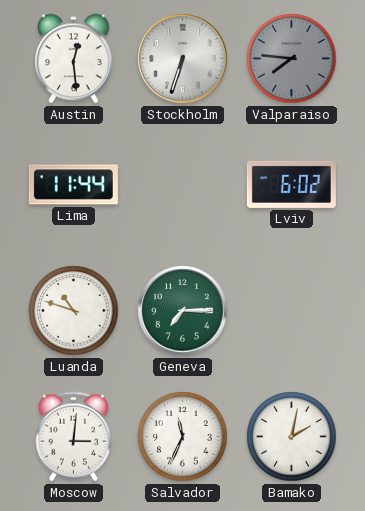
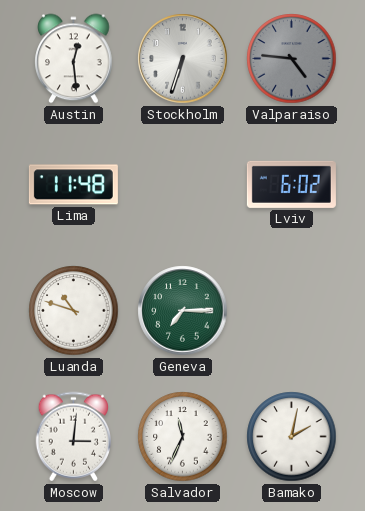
Valparaiso: 7:46 -> 4:46 (292, 59)
Lima: 11:44 -> 11:48 (73, 185)
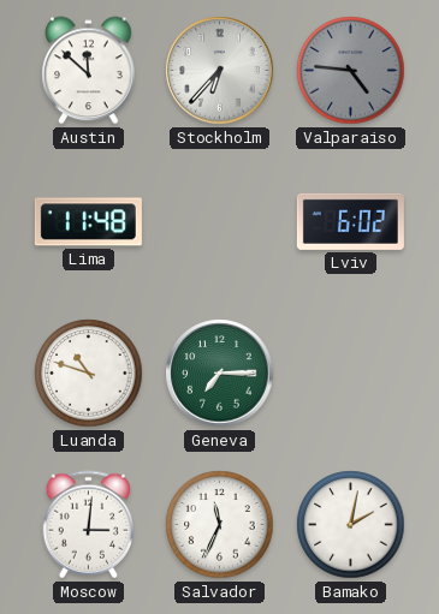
Austin: 12:29 -> 11:52 (89, 71)
Stockholm: 6:33 -> 6:37 (220, 71)
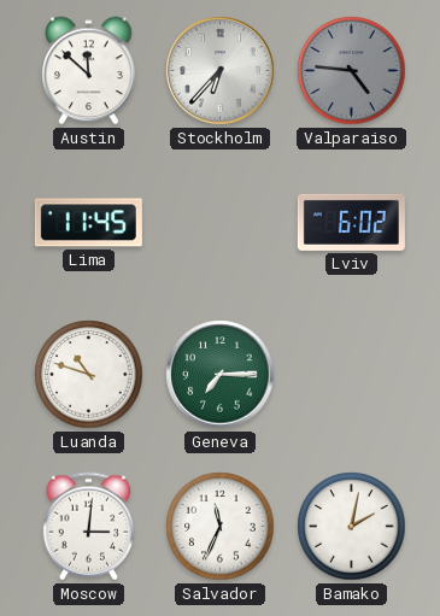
Lima: 11:48 -> 11:45 (88, 223)
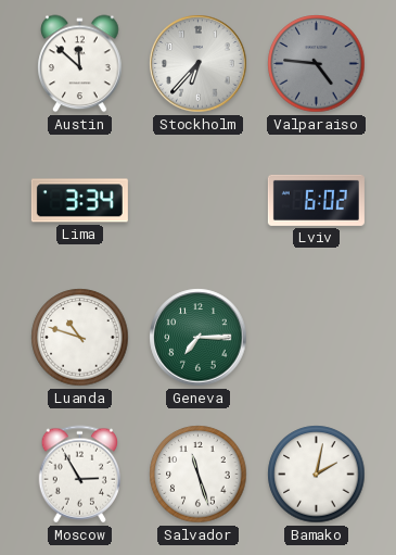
Lima: 11:45 -> 3:34 (79, 201)
Moscow: 3:01 -> 2:55 (80, 475)
Salvador: 11:34 -> 11:27 (199, 475)
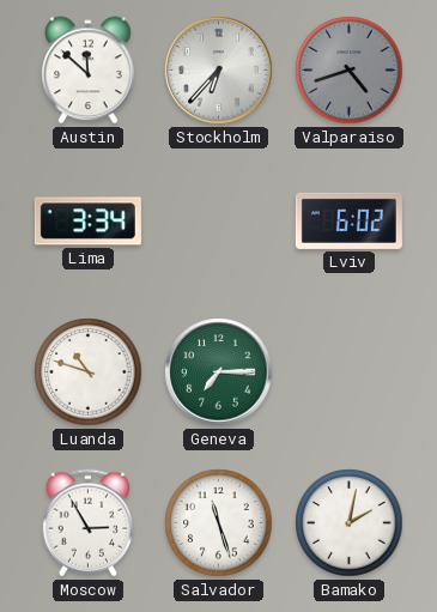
Valparaiso: 4:46 -> 4:42 (350, 71)
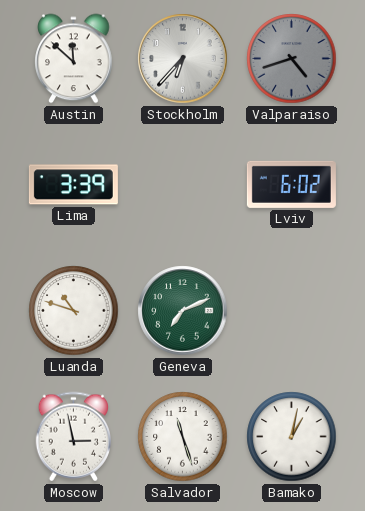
Lima: 3:34 -> 3:39 (73, 185)
Geneva: 7:15 -> 7:11 (183, 311)
Moscow: 2:55 -> 2:58 (74, 437)
Bamako: 2:02 -> 1:02 (292, 437)
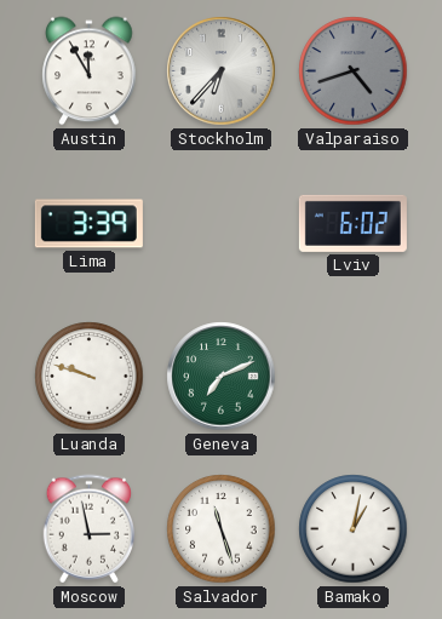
Austin: 11:52 -> 11:55 (90, 71)
Luanda: 10:48 -> 9:48 (90, 377)
